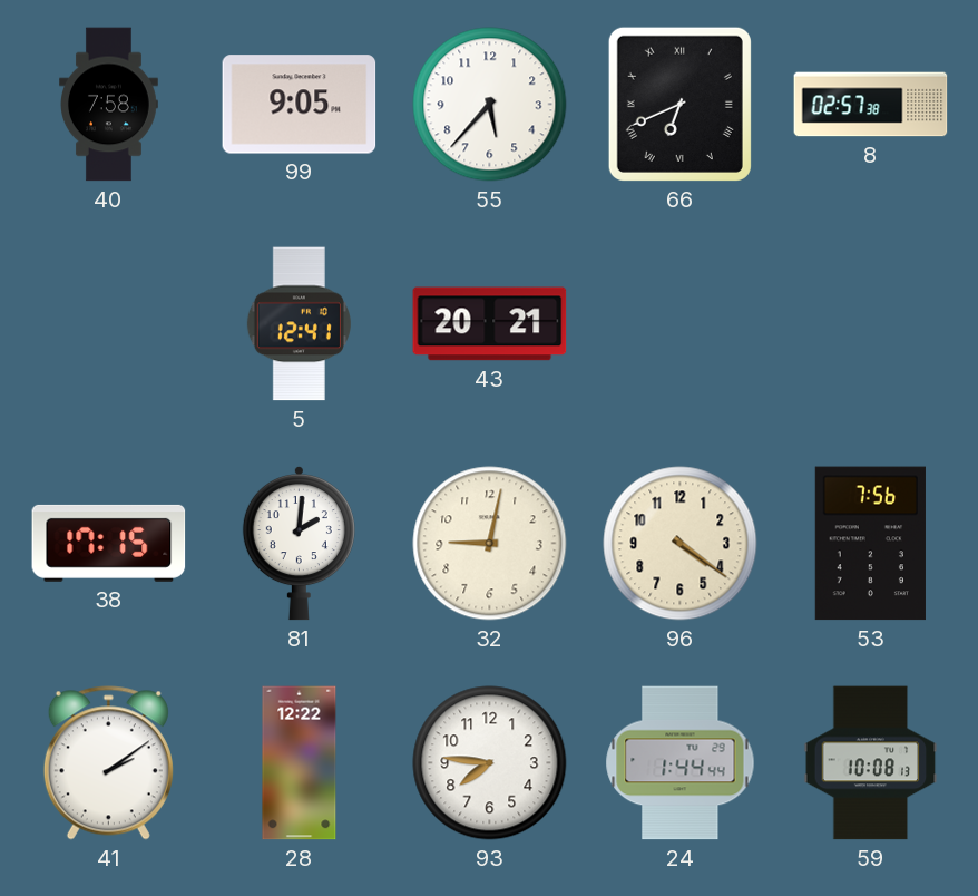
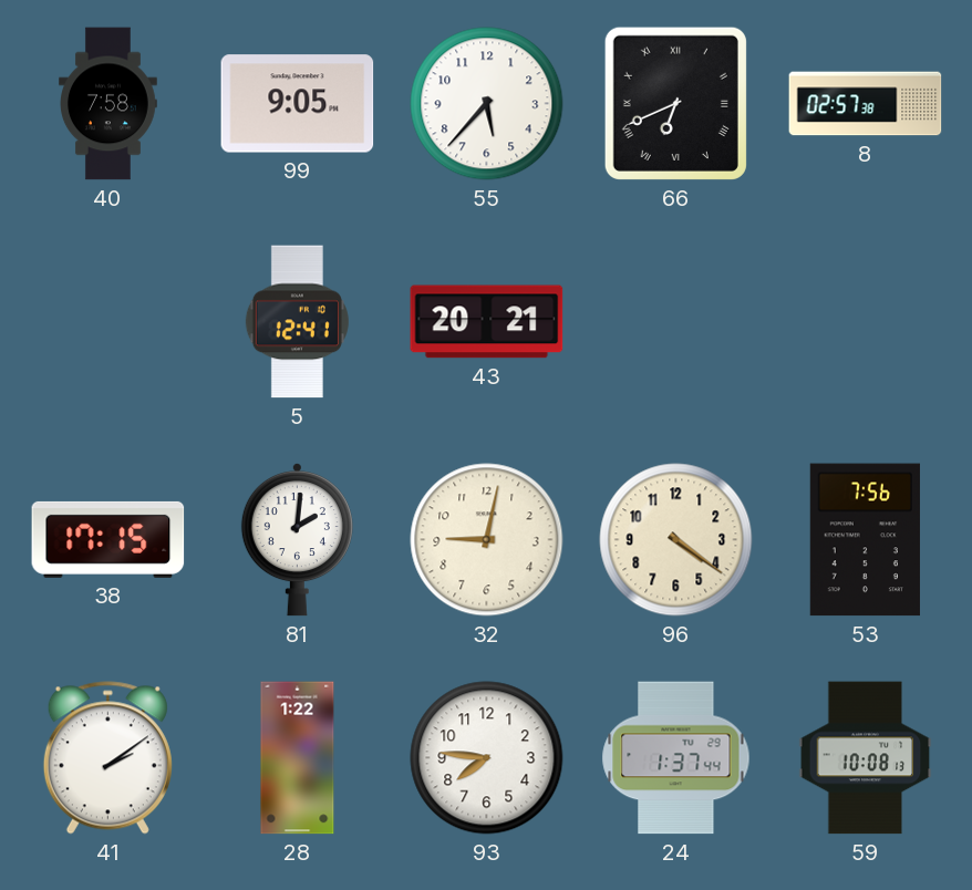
28: 12:22 -> 1:22 (298, 758)
24: 1:44 -> 1:37 (676, 758)
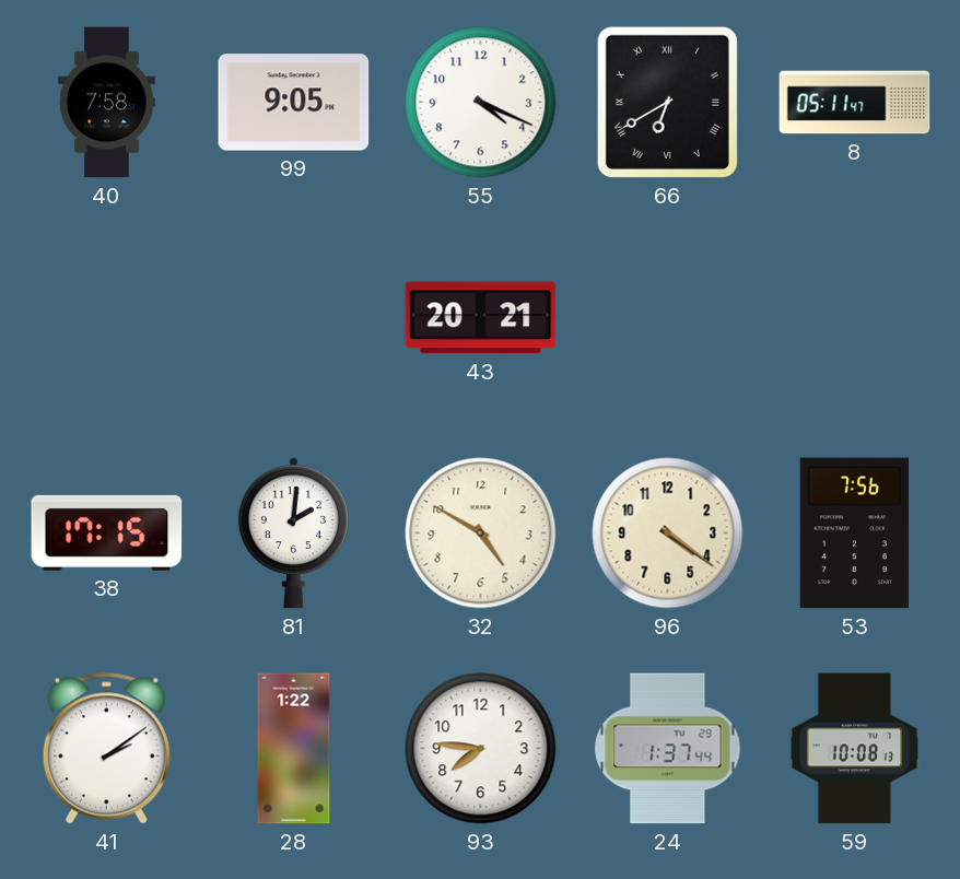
55: 5:37 -> 4:19 (481, 103)
66: 6:41 -> 6:40 (667, 102)
8: 02:57 -> 05:11 (855, 103)
5: 12:41 -> none (297, 322)
32: 9:02 -> 4:50 (481, 534)
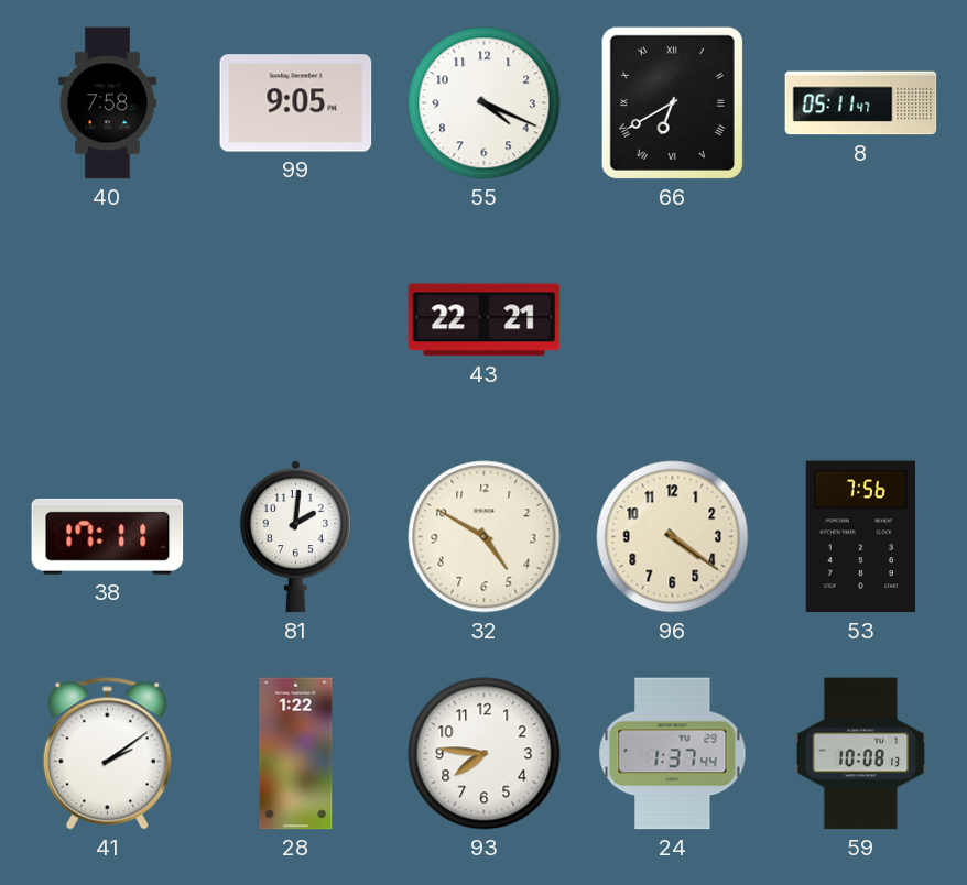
43: 20:21 -> 22:21 (485, 320)
38: 17:15 -> 17:11 (108, 536)
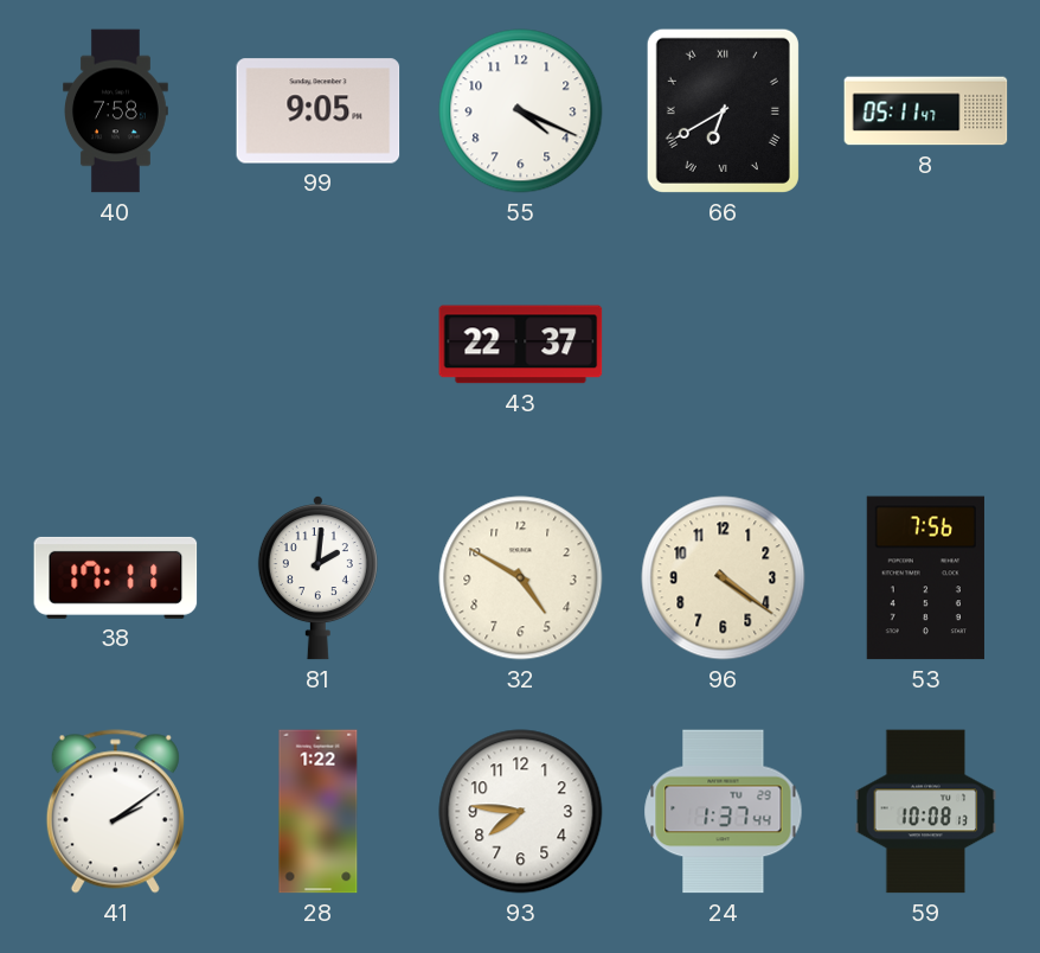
43: 22:21 -> 22:37 (521, 345)
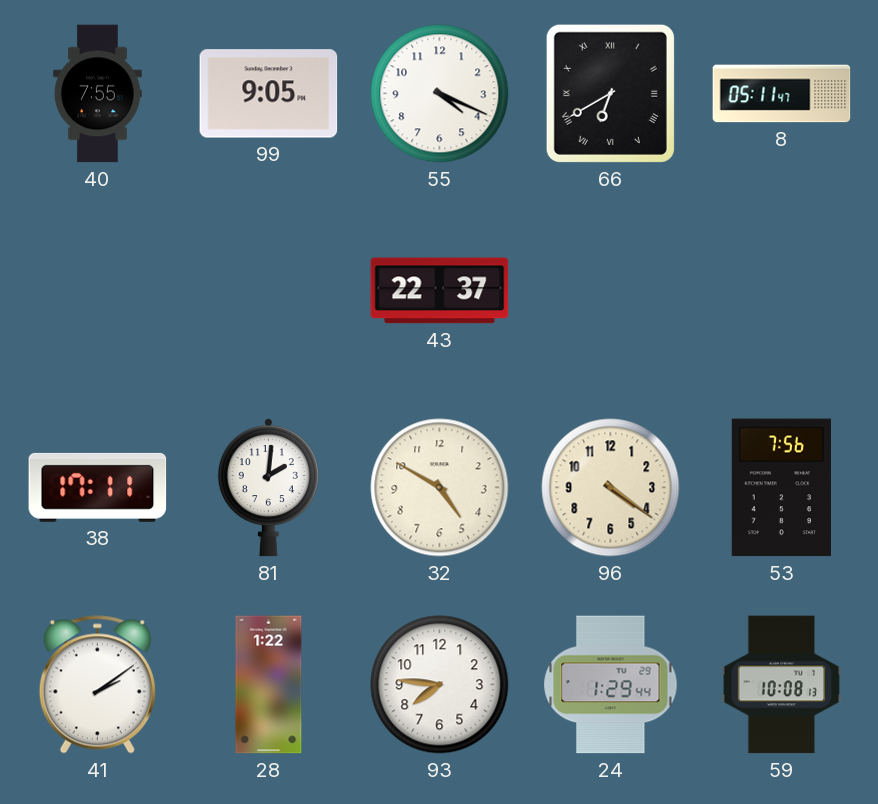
40: 7:58 -> 7:55 (98, 94)
24: 1:37 -> 1:29 (611, 685)
